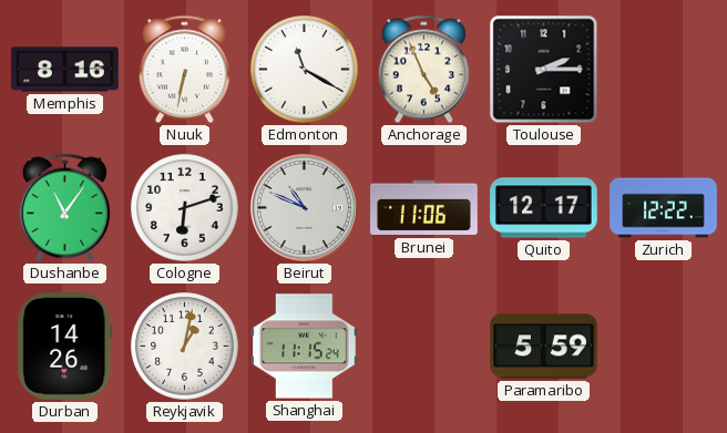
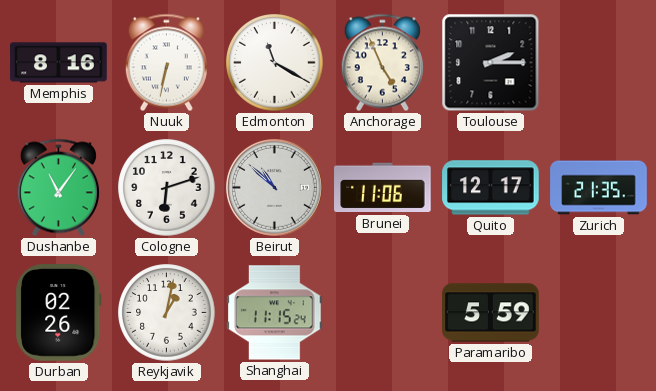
Beirut: 10:49 -> 10:52 (274, 187)
Zurich: 12:22 -> 21:35 (599, 188)
Durban: 14:26 -> 02:26 (59, 313)
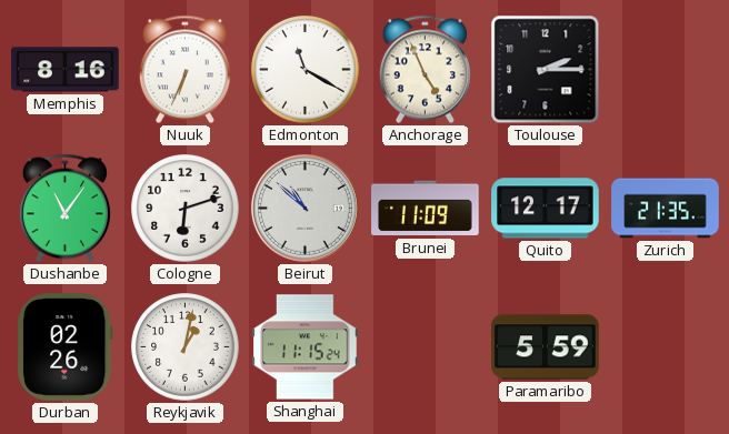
Nuuk: 6:32 -> 6:34 (184, 70)
Brunei: 11:06 -> 11:09 (426, 209)
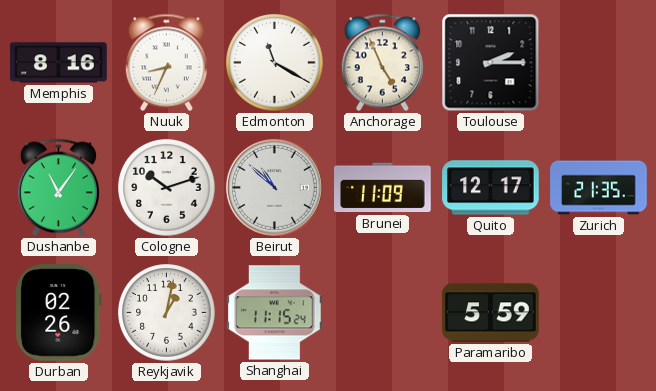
Nuuk: 6:34 -> 8:34 (166, 63)
Cologne: 6:12 -> 10:12 (167, 188)
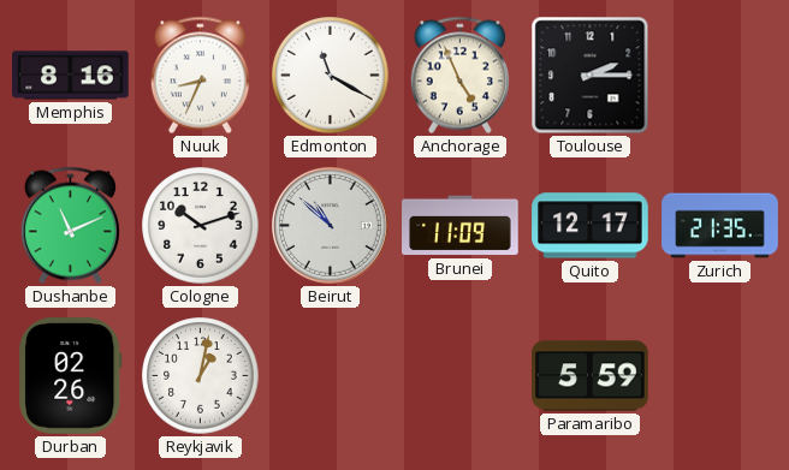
Dushanbe: 11:06 -> 11:11 (70, 226)
Shanghai: 11:15 -> none (275, 313)
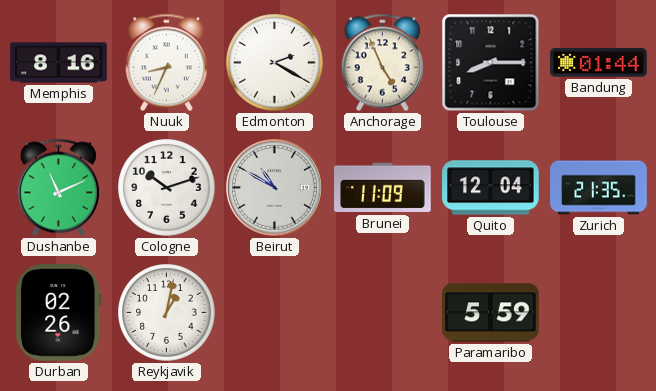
Edmonton: 11:20 -> 2:20 (275, 63)
Toulouse: 2:15 -> 8:15 (491, 63)
Bandung: none -> 01:44 (599, 63)
Beirut: 10:52 -> 10:50 (274, 187)
Quito: 12:17 -> 12:04 (491, 188)
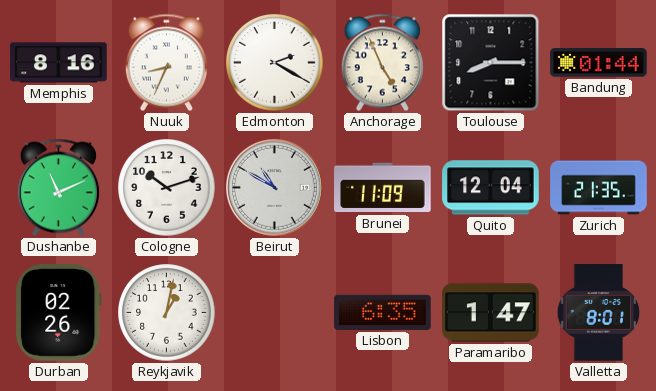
Lisbon: none -> 6:35 (383, 312)
Paramaribo: 5:59 -> 1:47 (491, 313)
Valletta: none -> 8:01 (598, 313)
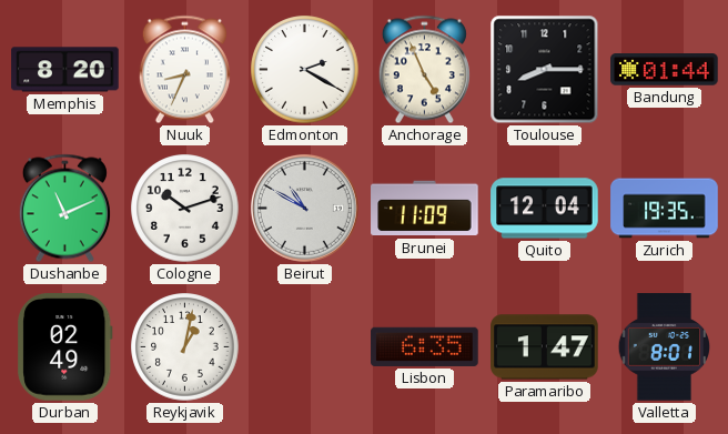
Memphis: 8:16 -> 8:20 (65, 70)
Zurich: 21:35 -> 19:35 (665, 209)
Durban: 02:26 -> 02:49 (65, 347)
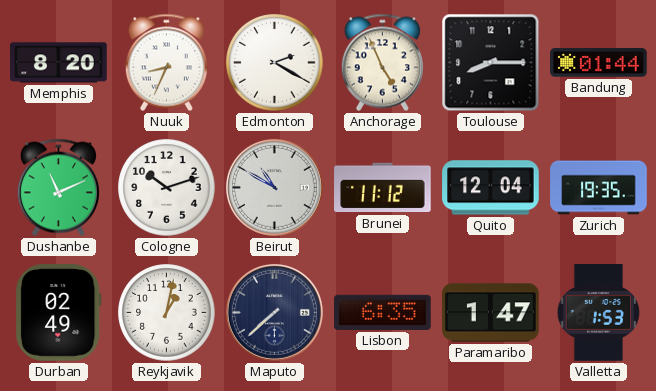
Brunei: 11:09 -> 11:12 (383, 188)
Maputo: none -> 7:38 (274, 312)
Valletta: 8:01 -> 1:53 (598, 313)
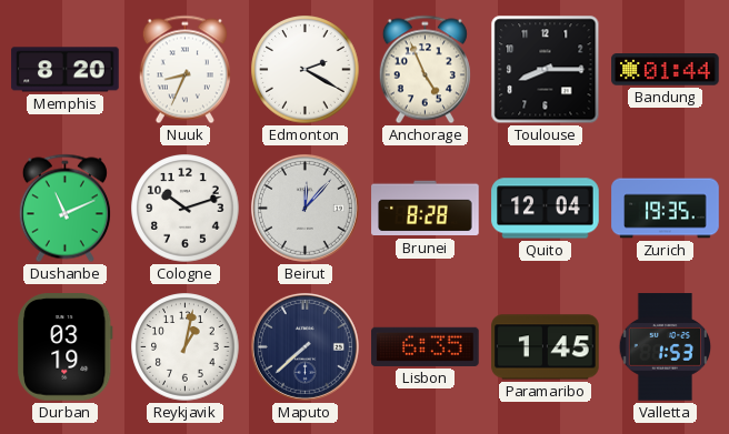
Beirut: 10:50 -> 12:07 (304, 208)
Brunei: 11:12 -> 8:28 (426, 209)
Durban: 02:49 -> 03:19 (66, 347)
Paramaribo: 1:47 -> 1:45 (546, 347)
